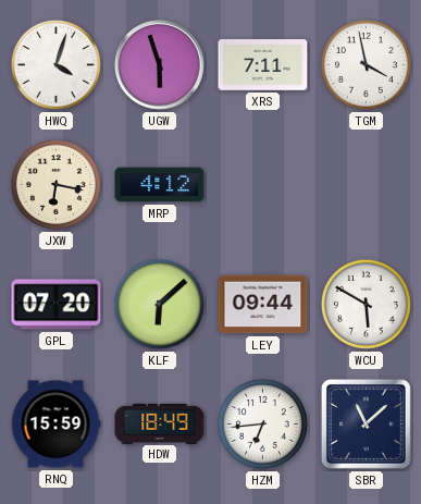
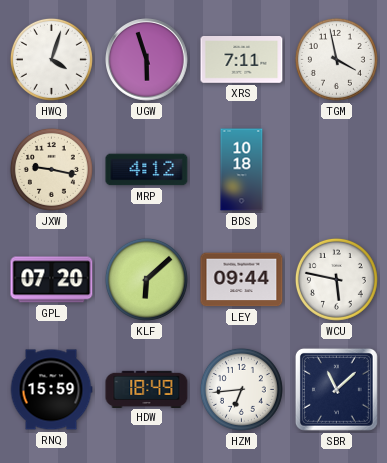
JXW: 6:17 -> 9:17 (51, 169)
BDS: none -> 10:18 (242, 170)
WCU: 5:50 -> 5:47 (336, 279)
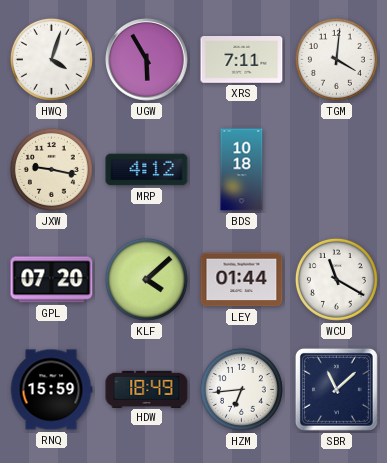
UGW: 5:57 -> 5:55 (147, 60)
TGM: 3:58 -> 4:01 (336, 59)
KLF: 6:08 -> 4:08 (146, 279)
LEY: 09:44 -> 01:44 (242, 280)
WCU: 5:47 -> 11:20 (336, 279)
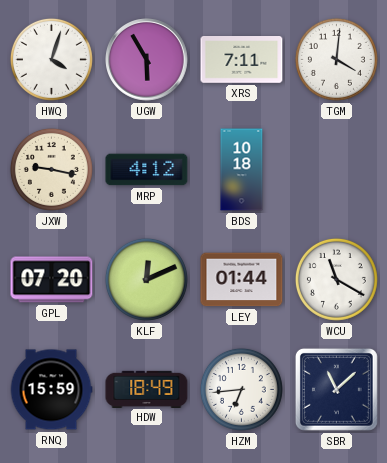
KLF: 4:08 -> 12:11 (146, 279)
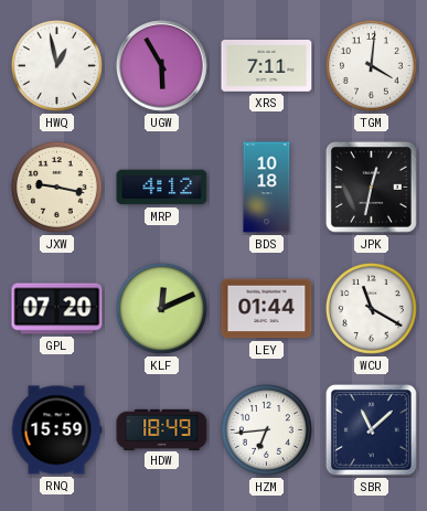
HWQ: 4:03 -> 12:58 (56, 65)
JPK: none -> 12:32 (371, 187)
